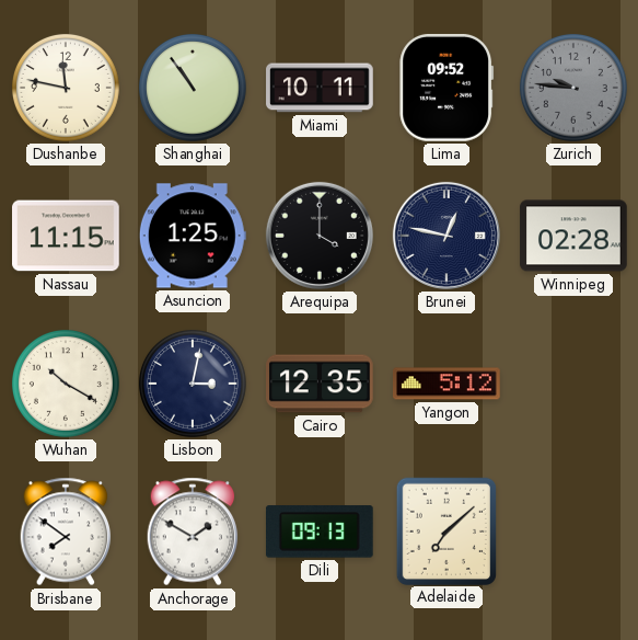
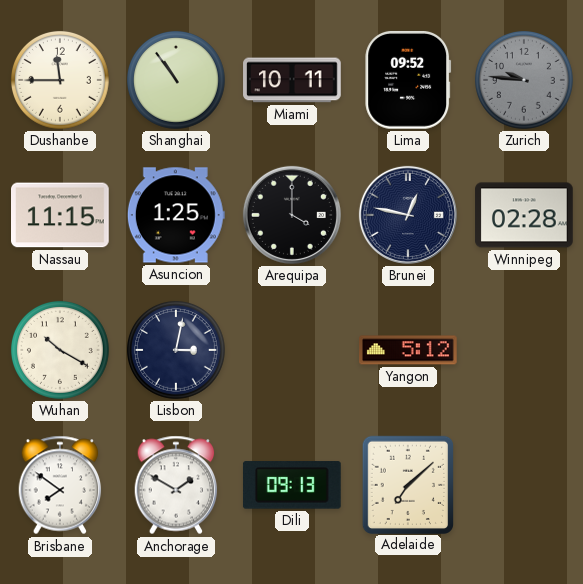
Dushanbe: 11:47 -> 11:45 (60, 80)
Cairo: 12:35 -> none (321, 384)
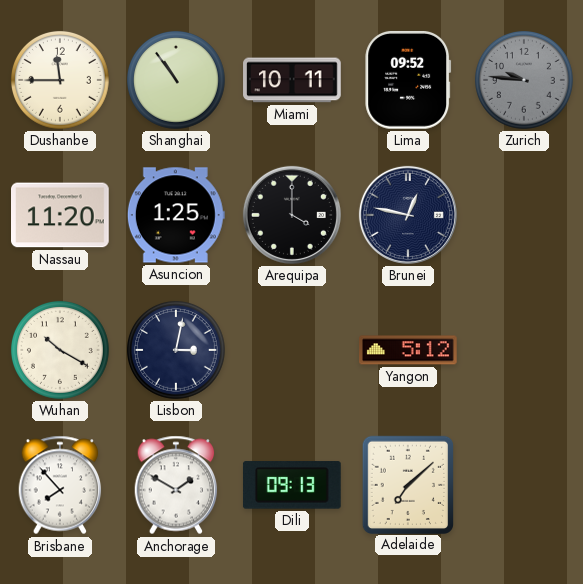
Nassau: 11:15 -> 11:20 (61, 215)
Winnipeg: 02:28 -> none (524, 215)
Brisbane: 7:51 -> 7:53 (60, 485)
